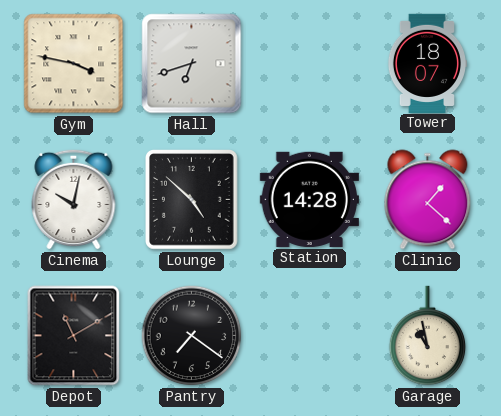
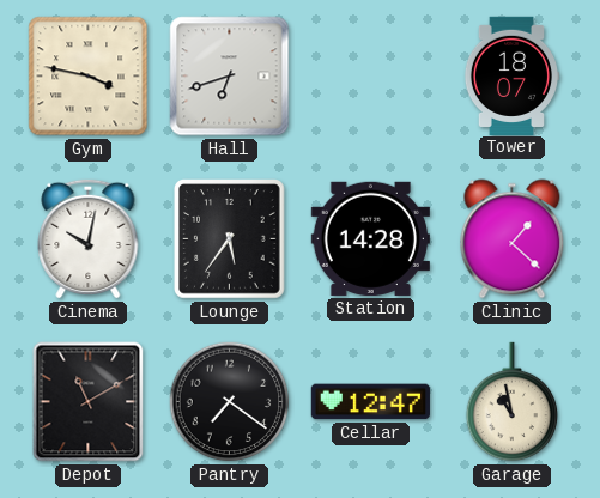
Lounge: 4:52 -> 5:36 (230, 239)
Cellar: none -> 12:47 (370, 402)
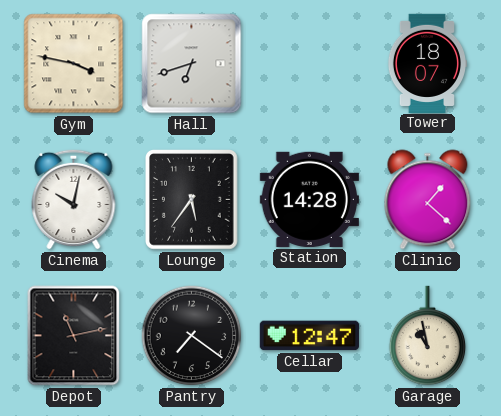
Depot: 11:10 -> 11:13 (74, 336)
